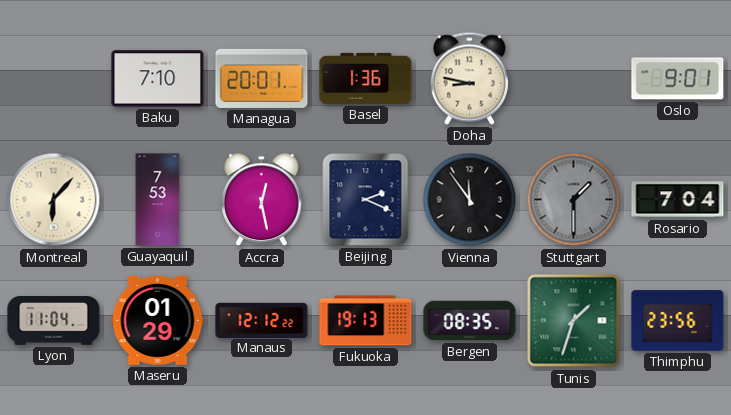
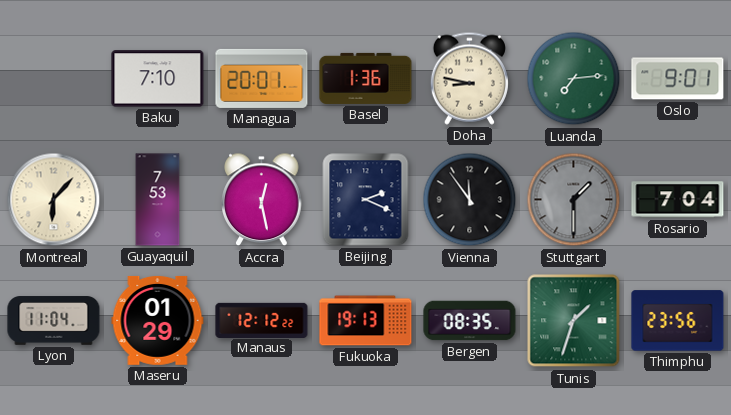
Luanda: none -> 7:14 (574, 79)
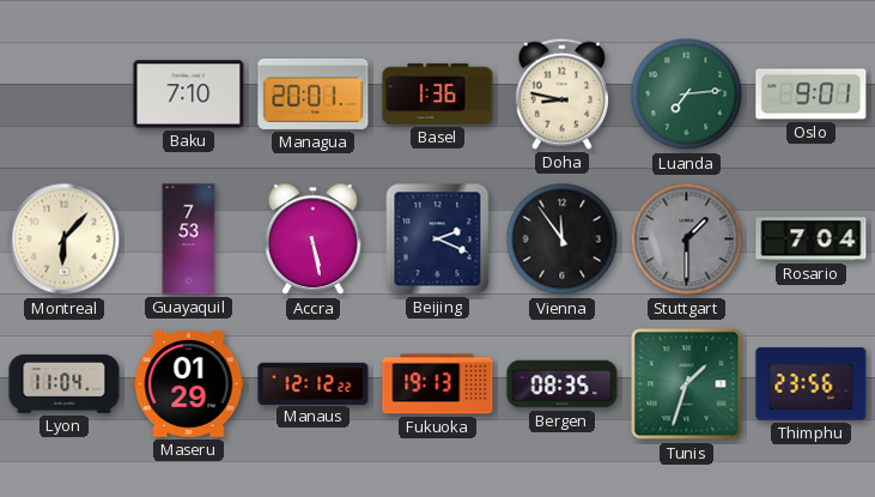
Accra: 12:28 -> 5:28 (314, 240)
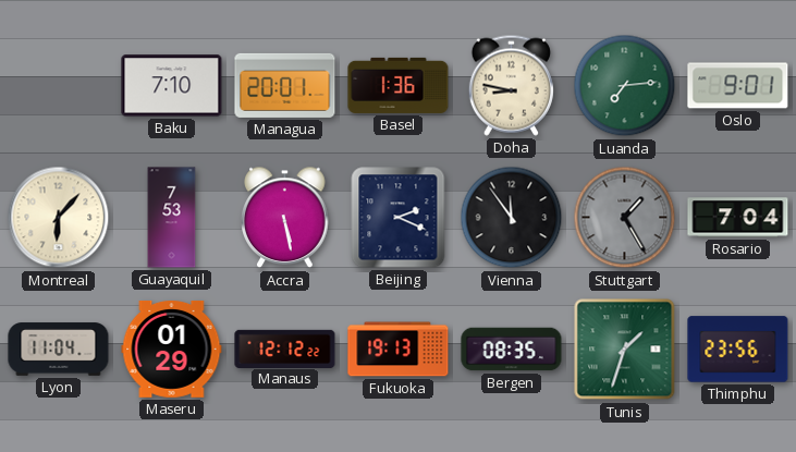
Stuttgart: 1:30 -> 1:25 (625, 218)
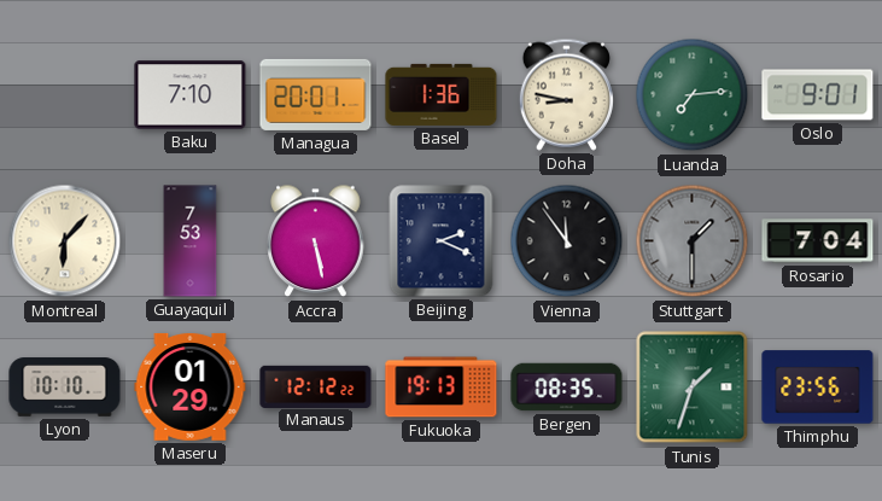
Stuttgart: 1:25 -> 1:30 (693, 241)
Lyon: 11:04 -> 10:10 (65, 388)
